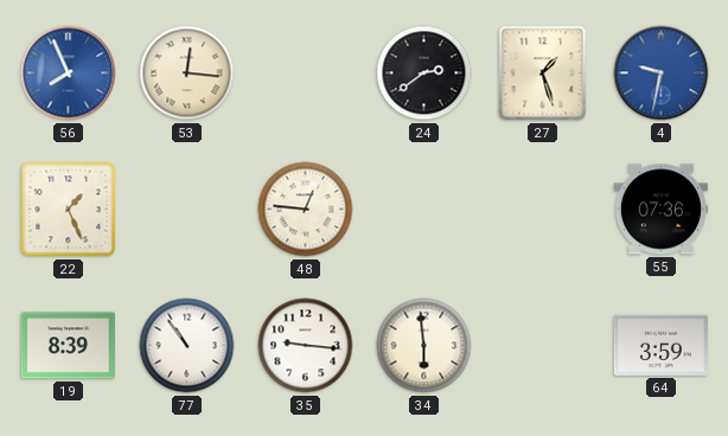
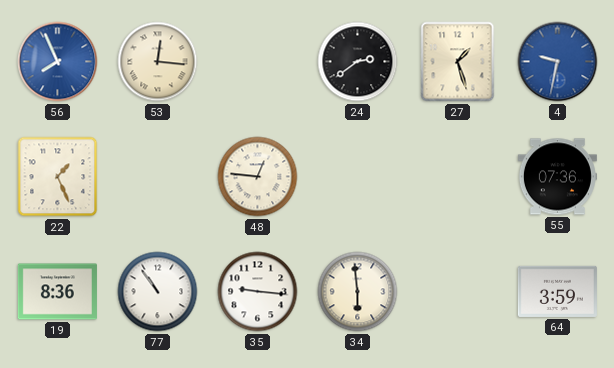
19: 8:39 -> 8:36 (57, 292)
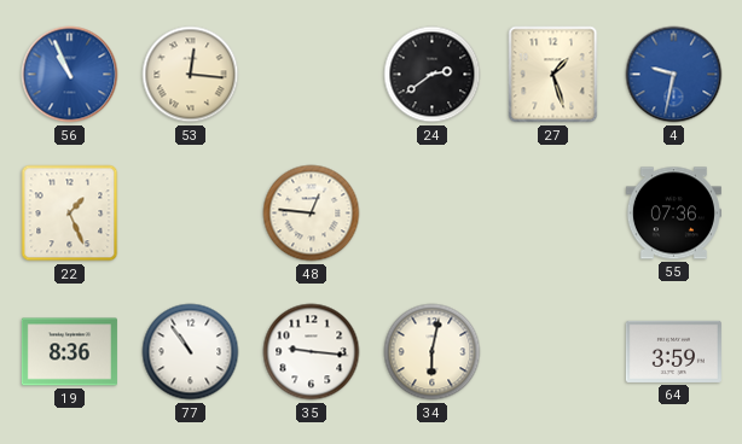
56: 7:56 -> 10:56 (70, 75)
34: 5:59 -> 6:02 (433, 352)
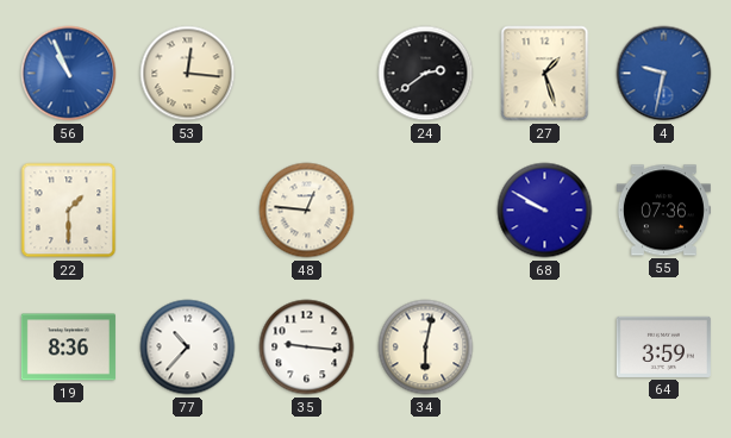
22: 1:26 -> 1:30 (69, 211)
68: none -> 9:50 (545, 211)
77: 10:54 -> 10:37 (188, 348)
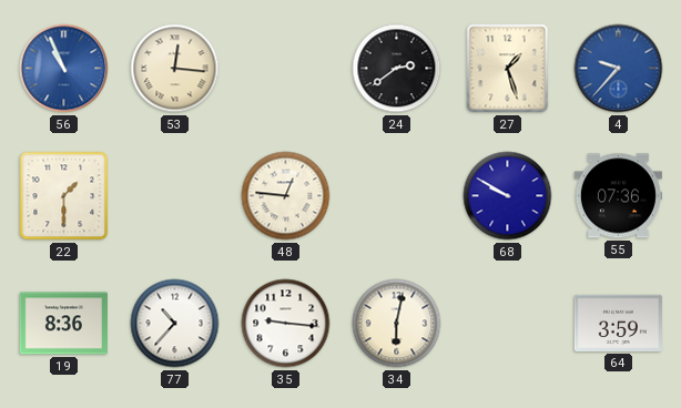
4: 9:32 -> 9:37 (619, 69)
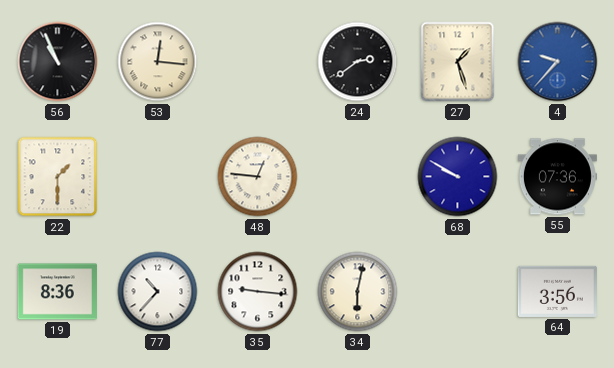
56 dial: blue -> black (58, 62)
64: 3:59 -> 3:56 (557, 291)
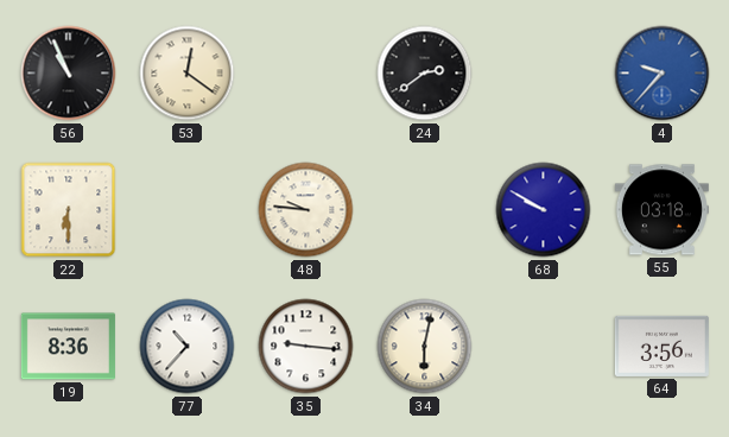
53: 12:16 -> 12:21 (188, 74)
27: 1:27 -> none (458, 62)
22: 1:30 -> 6:30 (69, 210)
48: 12:46 -> 9:46 (306, 210)
55: 07:36 -> 03:18 (661, 210)
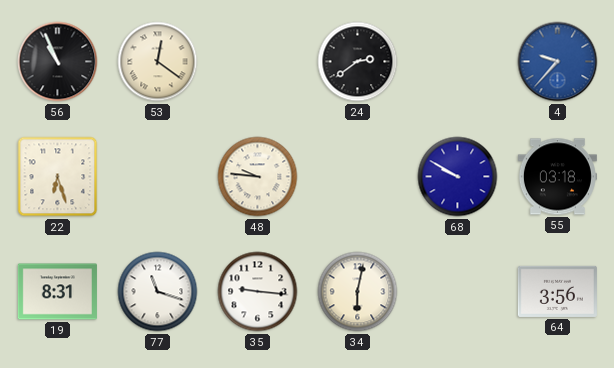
22: 6:30 -> 6:27 (58, 177)
19: 8:36 -> 8:31 (57, 292)
77: 10:37 -> 11:18 (158, 292)
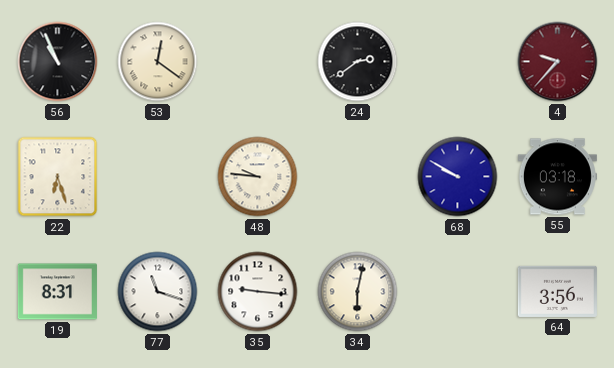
4 dial: blue -> burgundy (558, 62)
